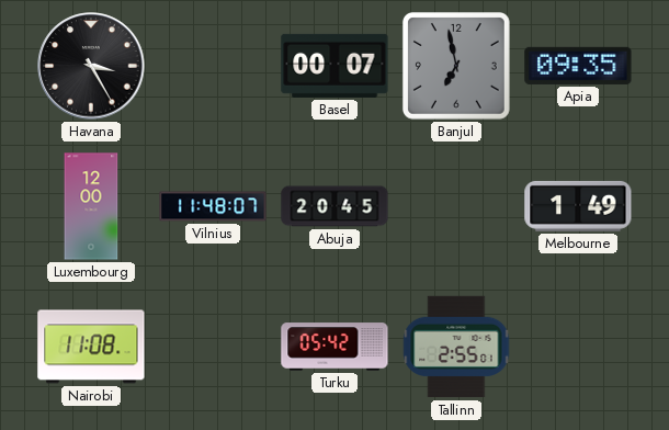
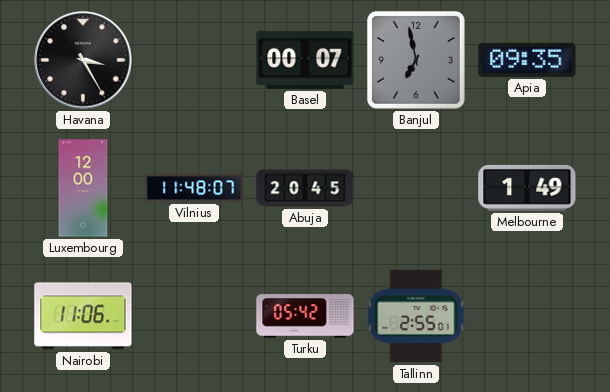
Nairobi: 11:08 -> 11:06 (83, 316)
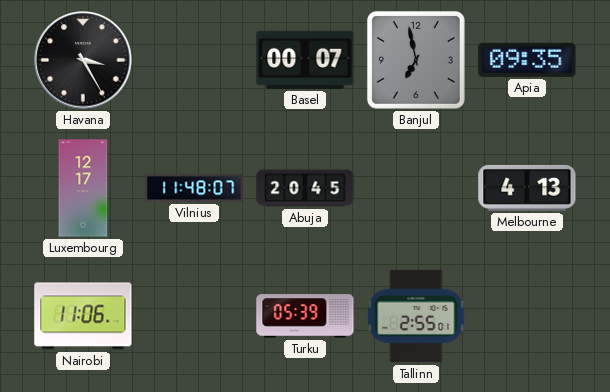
Luxembourg: 12:00 -> 12:17 (83, 188)
Melbourne: 1:49 -> 4:13 (527, 188)
Turku: 05:42 -> 05:39 (305, 316)
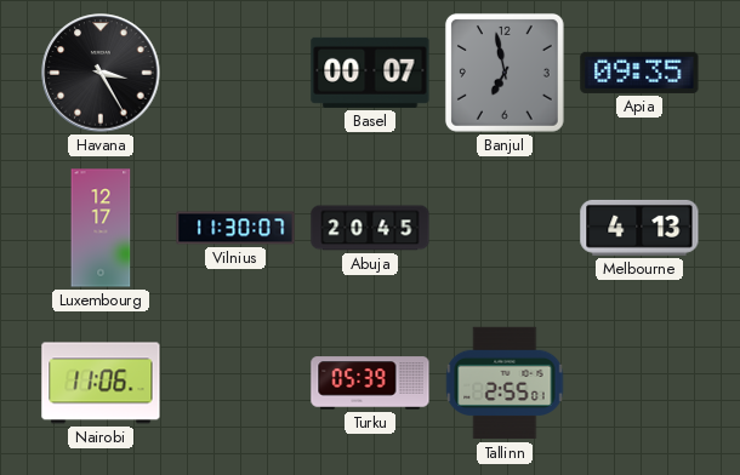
Vilnius: 11:48 -> 11:30 (235, 228)
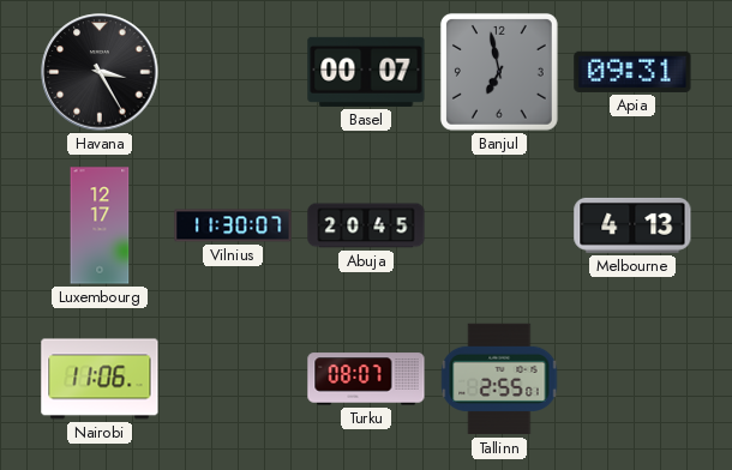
Apia: 09:35 -> 09:31 (632, 72)
Turku: 05:39 -> 08:07 (366, 379)
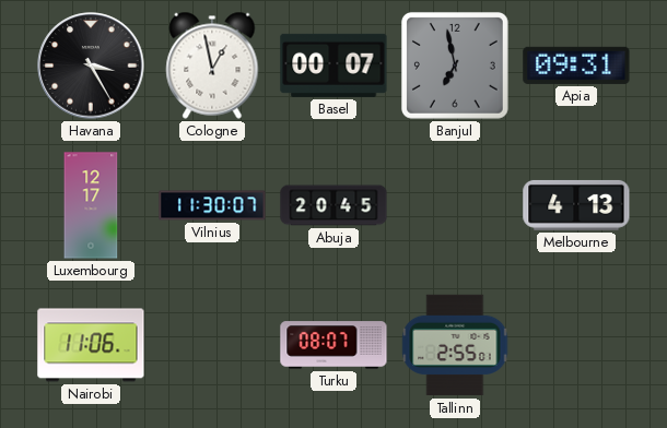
Cologne: none -> 12:58 (212, 66)
